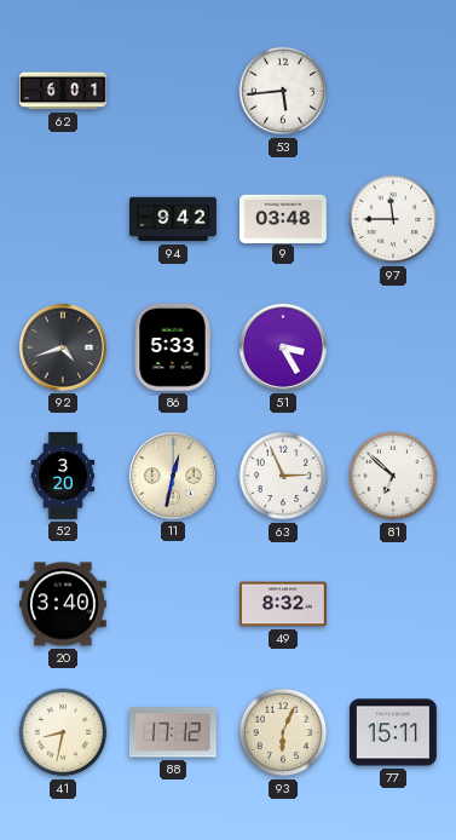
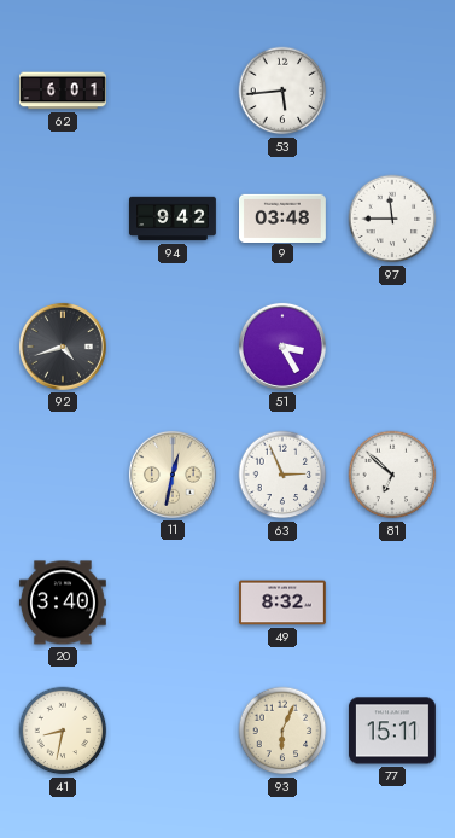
86: 5:33 -> none (173, 347)
52: 3:20 -> none (63, 477)
88: 17:12 -> none (173, 732)
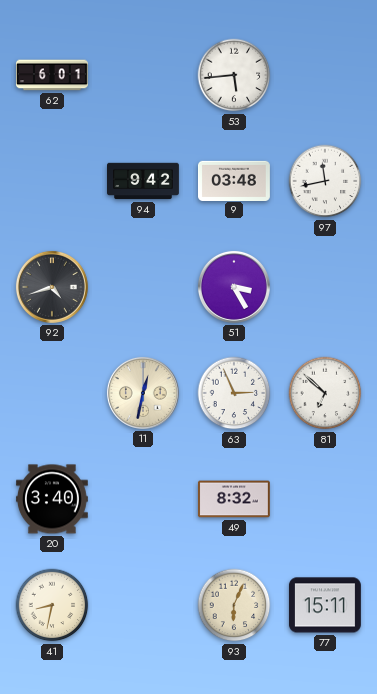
97: 11:45 -> 11:43 (325, 181)
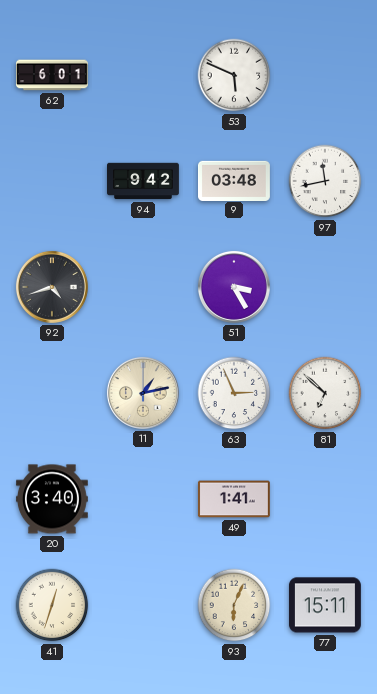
53: 5:44 -> 5:49 (234, 75)
11: 12:32 -> 1:13 (143, 393)
49: 8:32 -> 1:41 (234, 499)
41: 8:32 -> 12:33 (52, 605)
